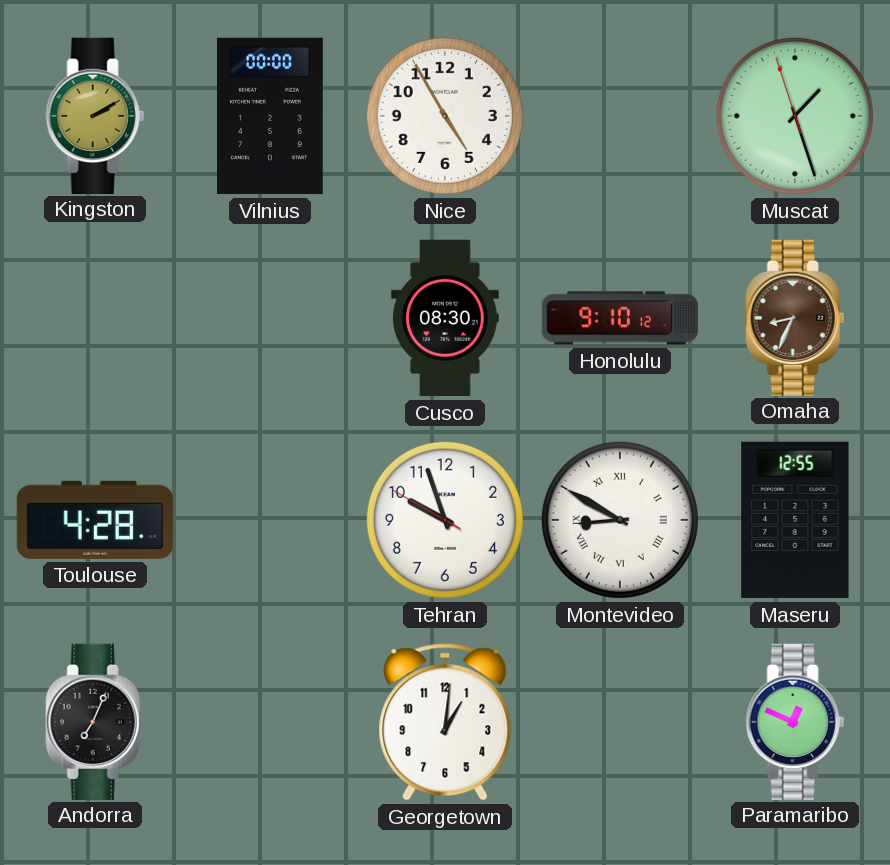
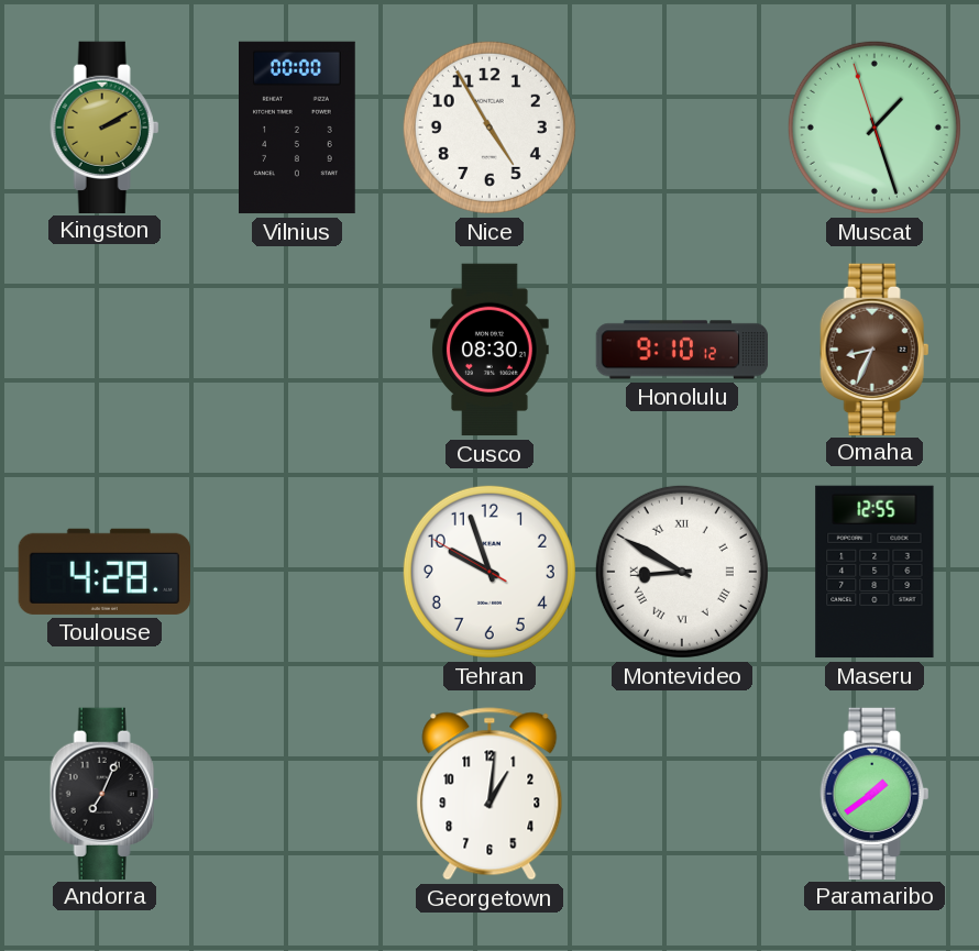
Paramaribo: 12:49 -> 1:39 (875, 793)
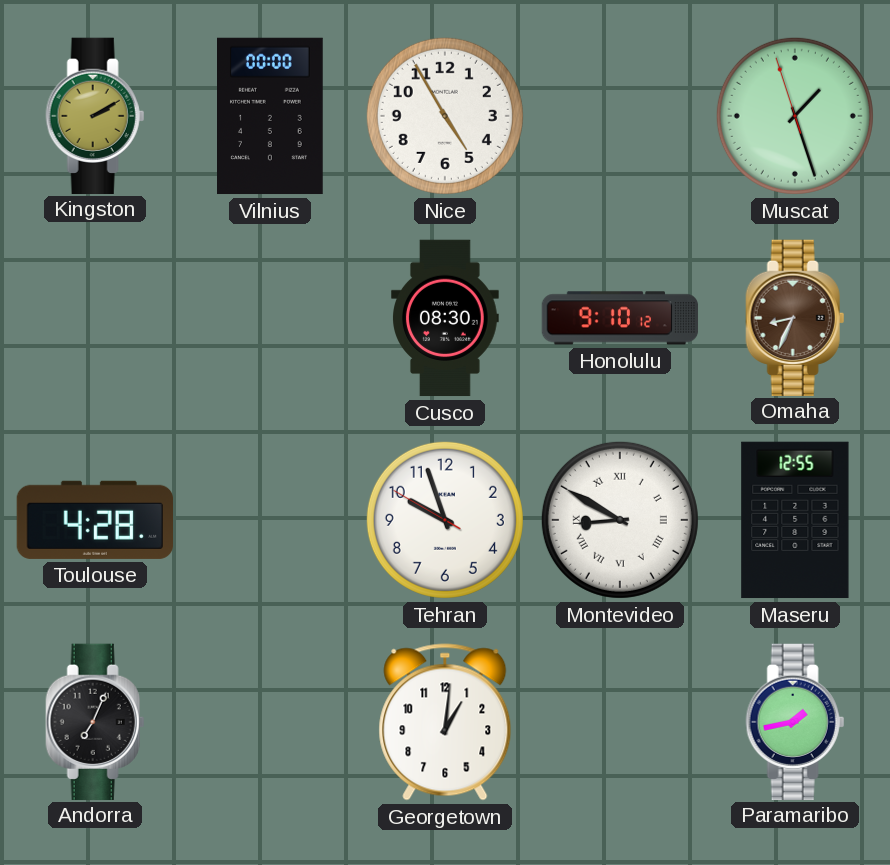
Paramaribo: 1:39 -> 1:43 (795, 721)
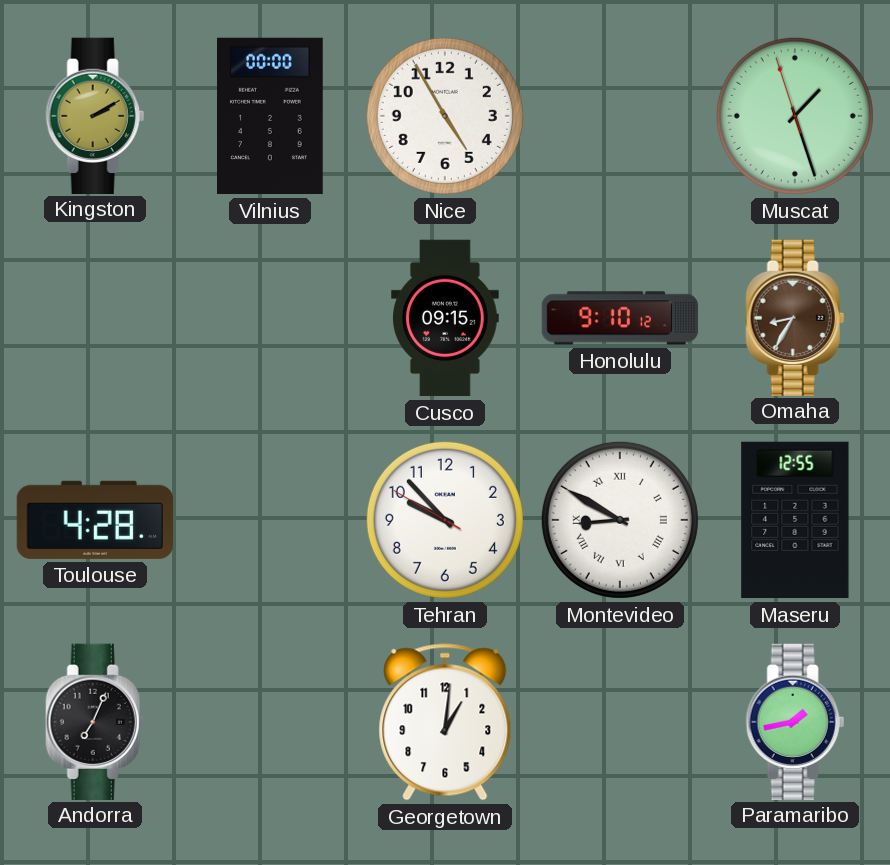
Cusco: 08:30 -> 09:15 (446, 318)
Omaha: 8:34 -> 8:35 (795, 317)
Tehran: 9:56 -> 9:52 (445, 520)
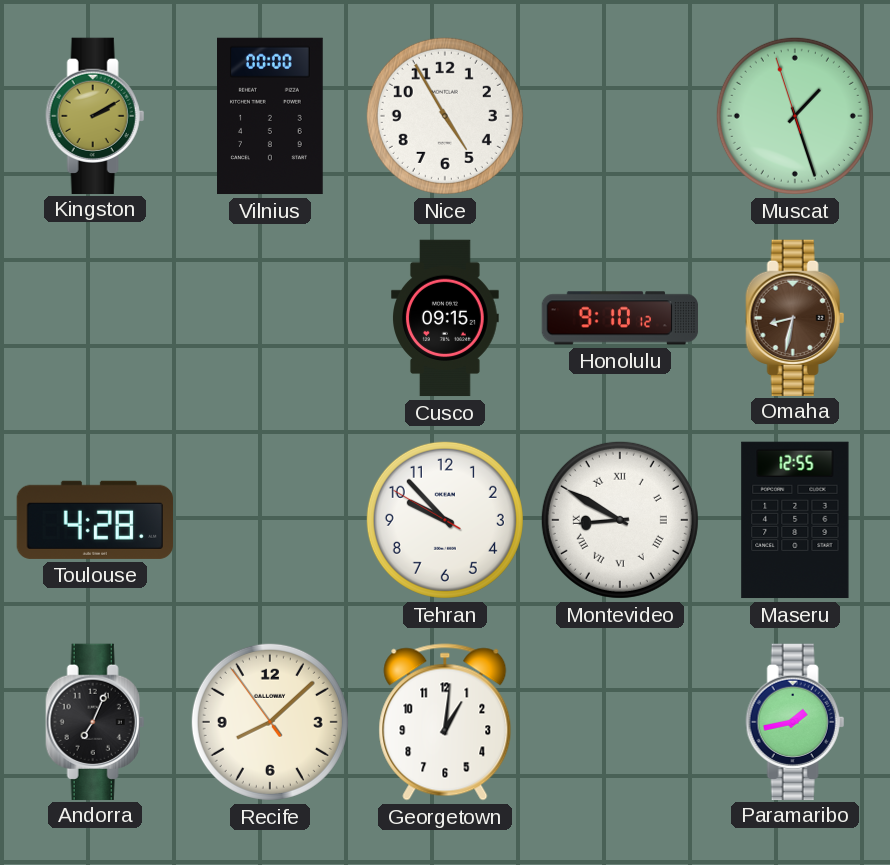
Omaha: 8:35 -> 8:32 (795, 317)
Recife: none -> 8:07 (270, 722)
